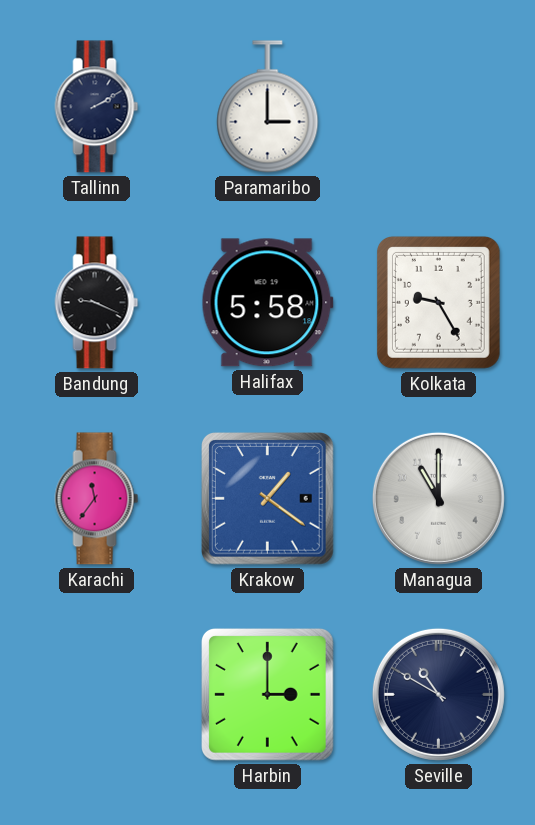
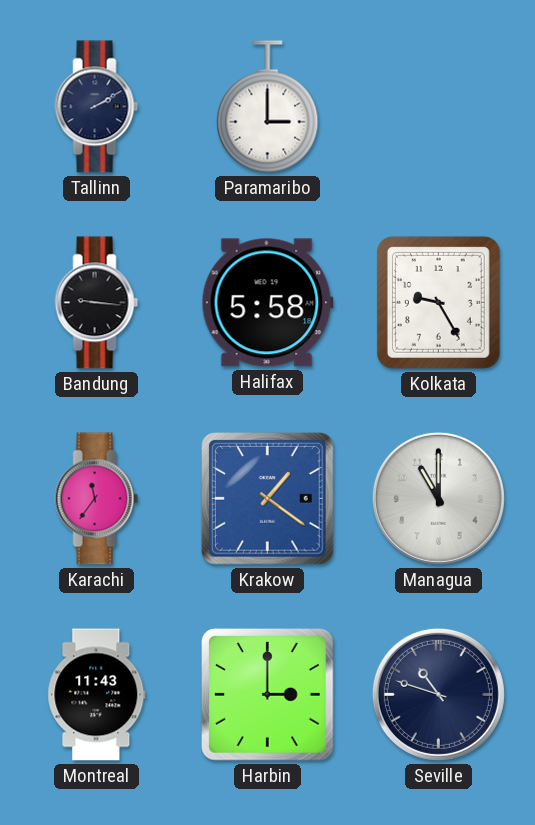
Bandung: 9:19 -> 9:16 (97, 303)
Montreal: none -> 11:43 (97, 695)
Seville: 10:50 -> 10:48 (438, 694)
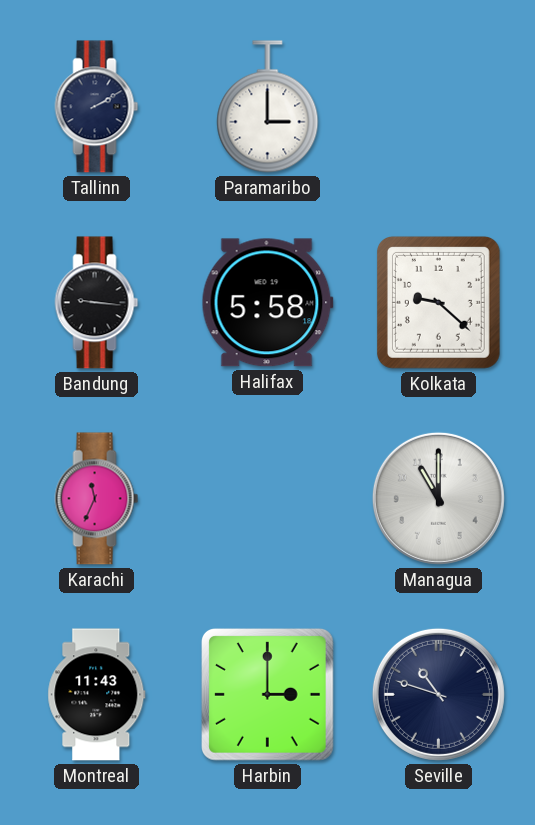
Kolkata: 9:25 -> 9:22 (438, 302)
Karachi: 11:36 -> 11:34 (97, 499)
Krakow: 1:21 -> none (268, 499)
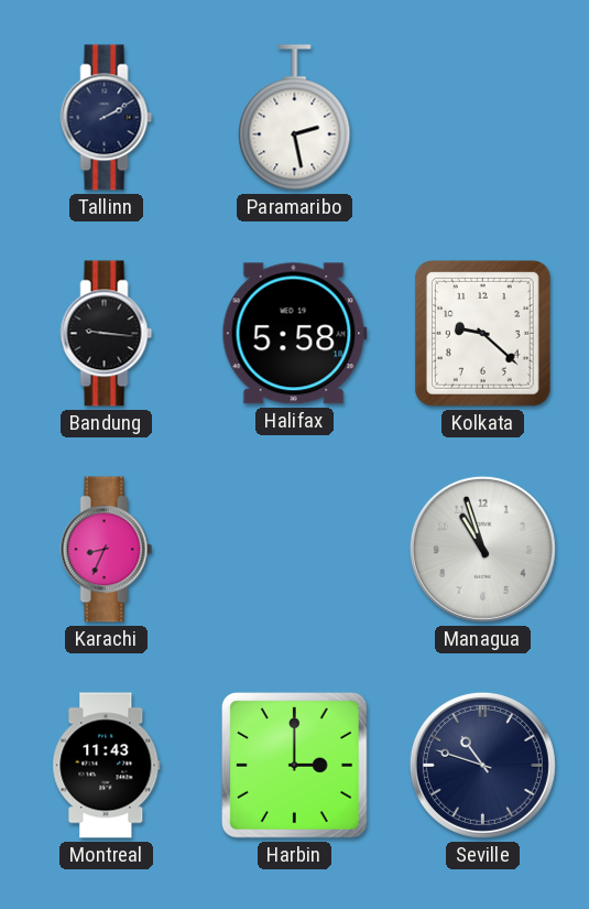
Paramaribo: 3:00 -> 2:28 (295, 118)
Karachi: 11:34 -> 8:34 (107, 550)
Managua: 11:00 -> 10:57 (482, 549)
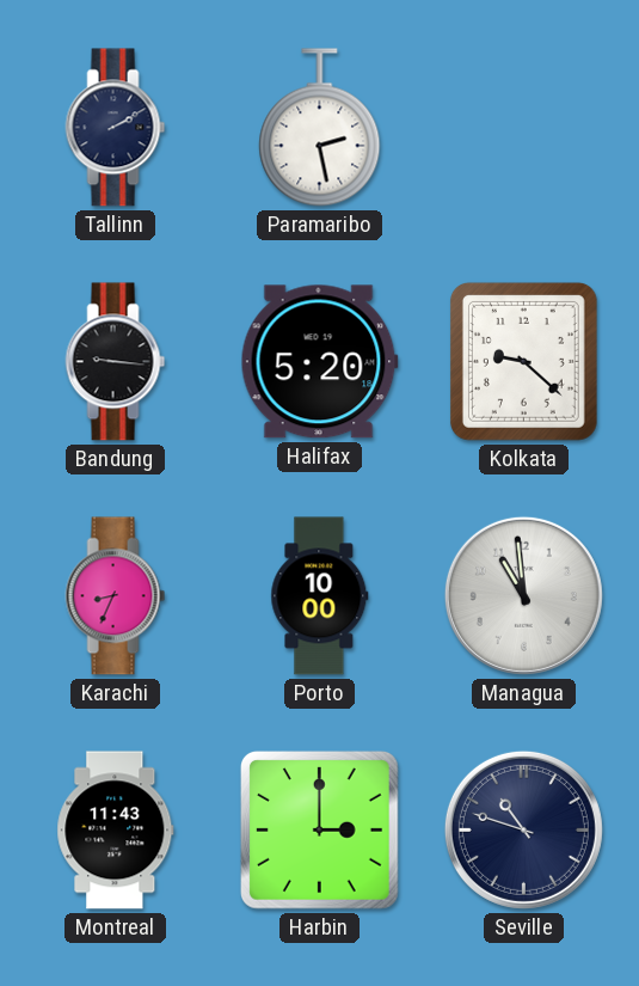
Halifax: 5:58 -> 5:20 (319, 362)
Porto: none -> 10:00 (320, 596)
Managua: 10:57 -> 10:59 (523, 595)
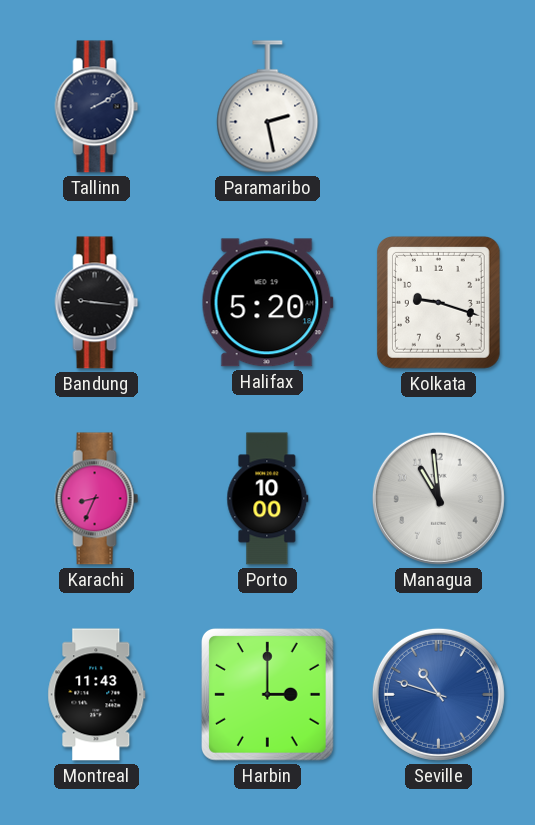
Kolkata: 9:22 -> 9:18 (438, 302)
Seville dial: navy -> blue (438, 694)
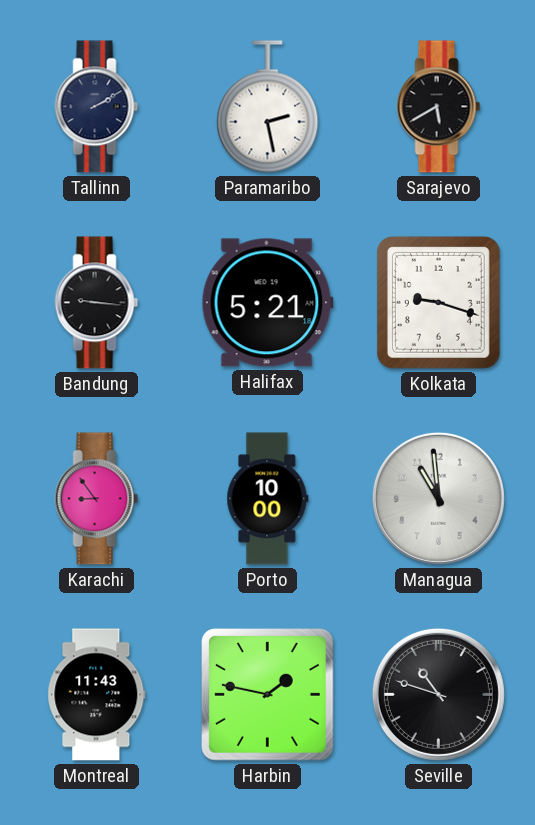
Sarajevo: none -> 5:40 (439, 107)
Halifax: 5:20 -> 5:21 (267, 303)
Karachi: 8:34 -> 8:54 (97, 499)
Harbin: 3:00 -> 1:47 (268, 695)
Seville dial: blue -> black (438, 694)
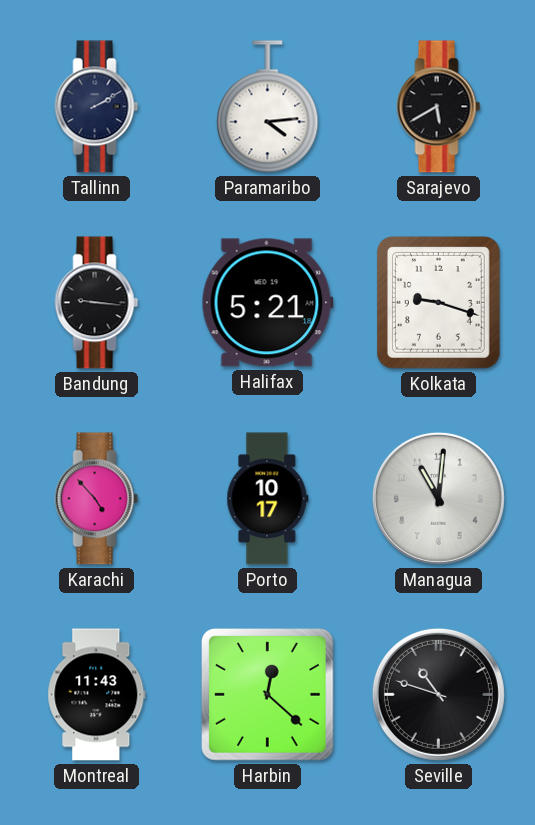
Paramaribo: 2:28 -> 4:14 (268, 107)
Karachi: 8:54 -> 4:53 (97, 499)
Porto: 10:00 -> 10:17 (268, 499)
Managua: 10:59 -> 11:01 (438, 498)
Harbin: 1:47 -> 12:22 (268, 695)
